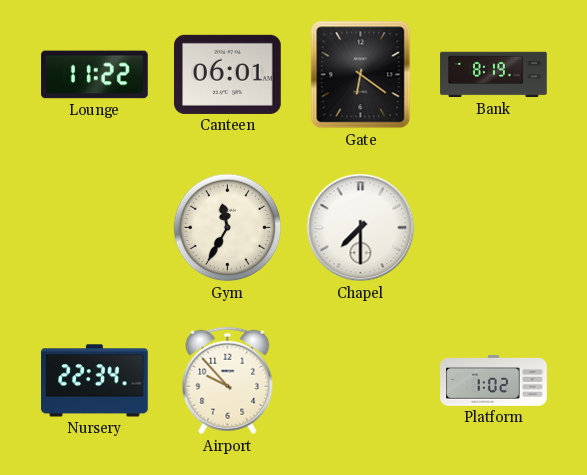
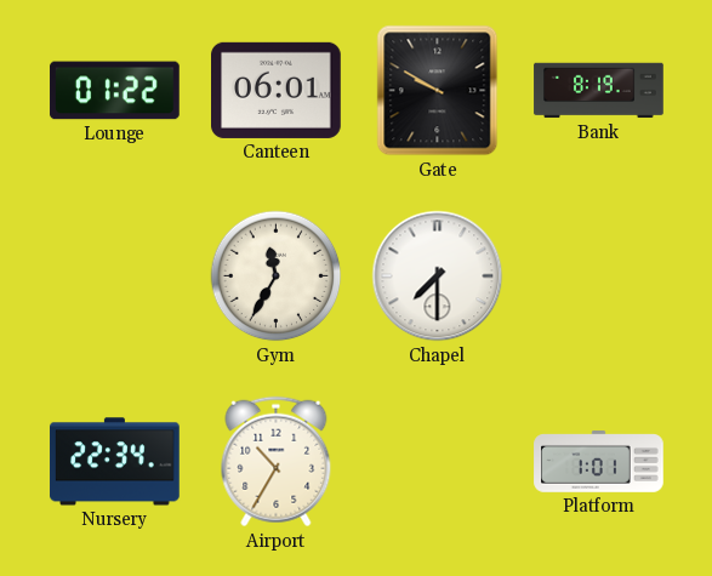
Lounge: 11:22 -> 01:22 (115, 91)
Gate: 6:21 -> 9:50 (438, 91)
Airport: 9:53 -> 10:35 (277, 462)
Platform: 1:02 -> 1:01 (599, 462)
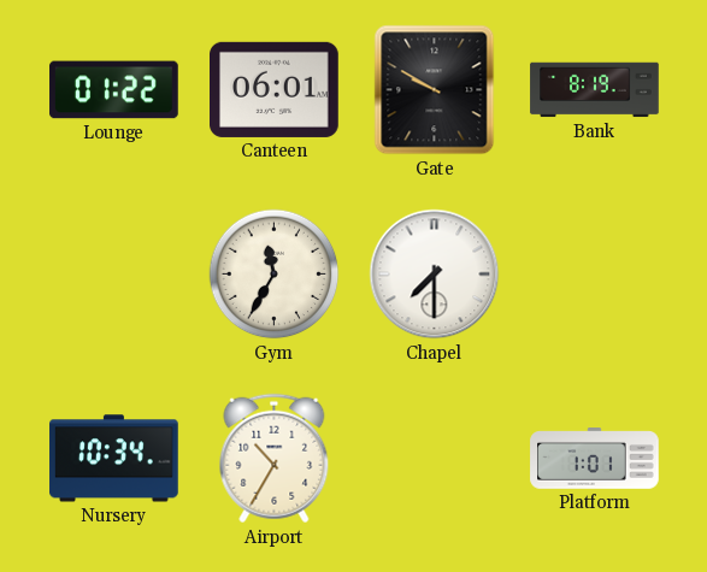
Nursery: 22:34 -> 10:34 (114, 459)
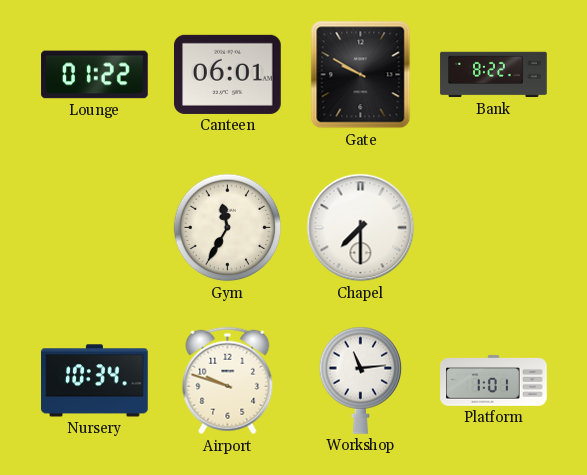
Bank: 8:19 -> 8:22 (494, 75)
Airport: 10:35 -> 9:48 (228, 381)
Workshop: none -> 11:14 (361, 380)
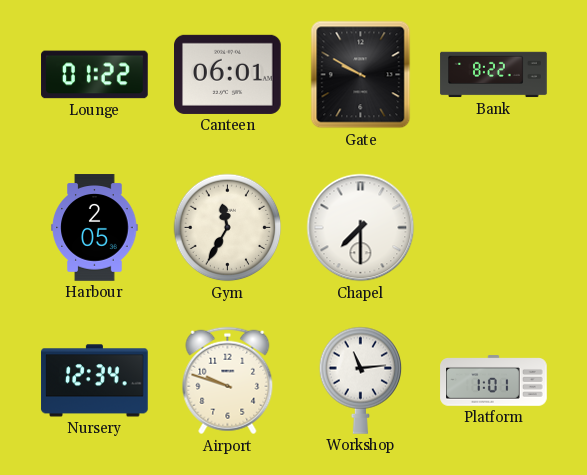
Harbour: none -> 2:05 (95, 228)
Nursery: 10:34 -> 12:34 (95, 381)
